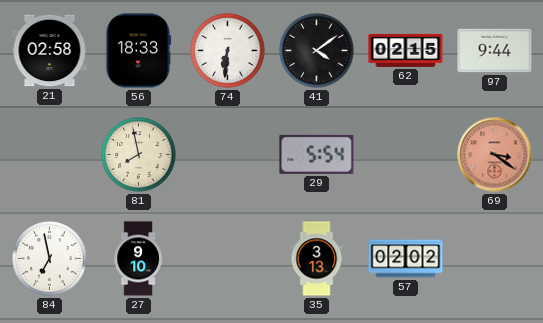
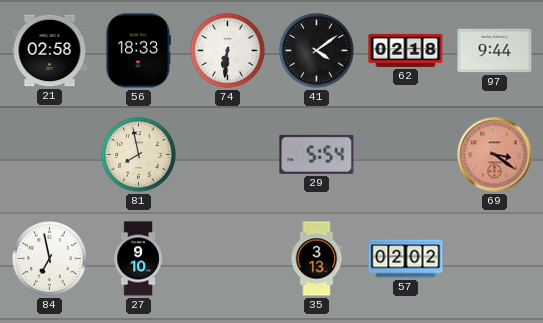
62: 02:15 -> 02:18 (406, 50)
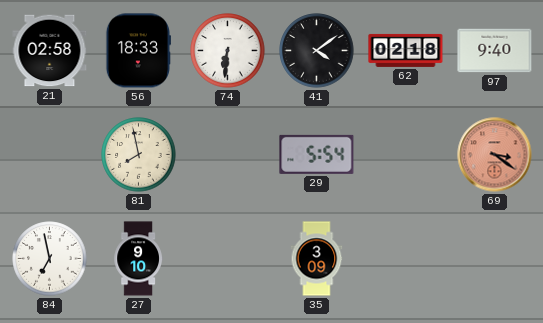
97: 9:44 -> 9:40 (495, 51)
35: 3:13 -> 3:09 (317, 259)
57: 02:02 -> none (406, 259)
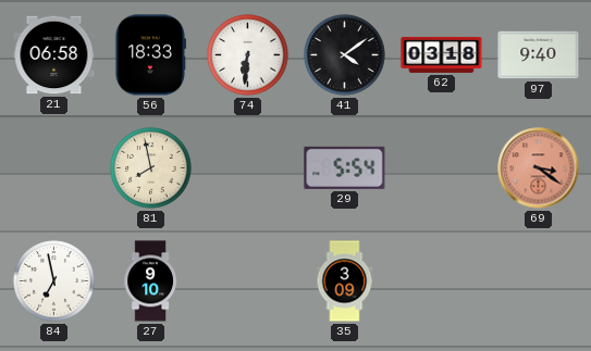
21: 02:58 -> 06:58 (54, 55)
62: 02:18 -> 03:18 (442, 54)
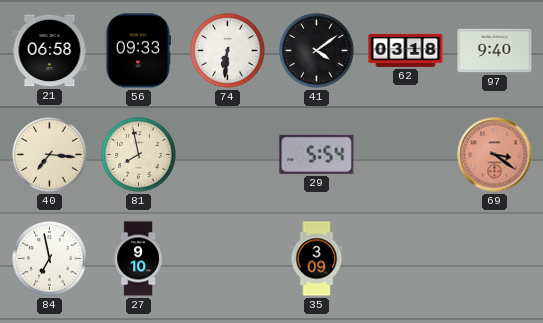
56: 18:33 -> 09:33 (138, 51)
40: none -> 7:16 (50, 155)
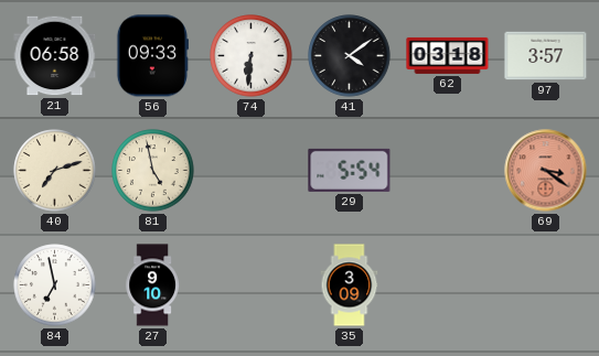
97: 9:40 -> 3:57 (546, 56)
40: 7:16 -> 7:12 (55, 171)
81: 7:58 -> 4:58 (153, 171)
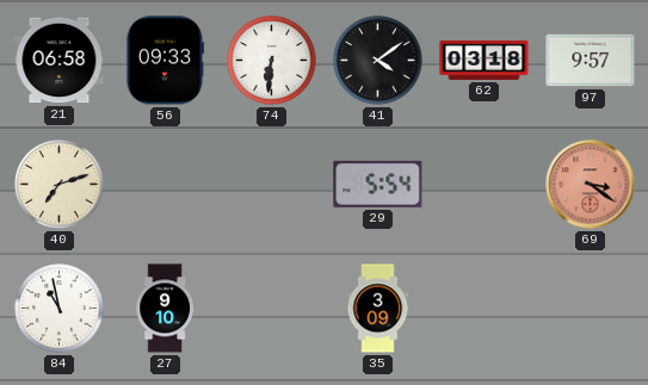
97: 3:57 -> 9:57 (591, 61)
81: 4:58 -> none (153, 171)
84: 6:58 -> 10:58 (60, 309)
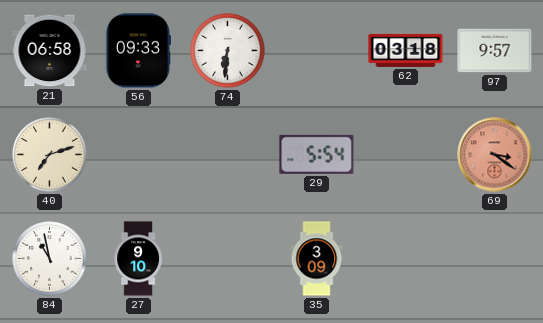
41: 4:09 -> none (378, 61)
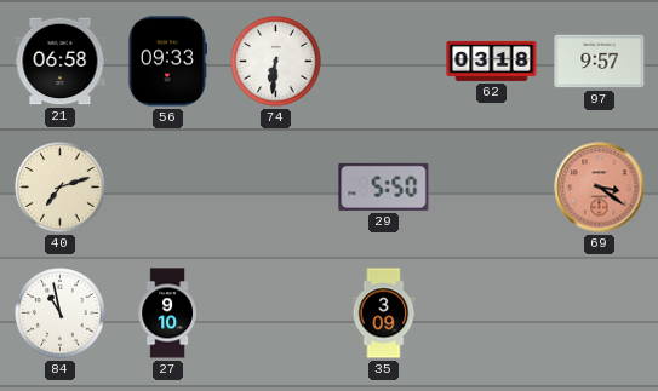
29: 5:54 -> 5:50 (384, 186)
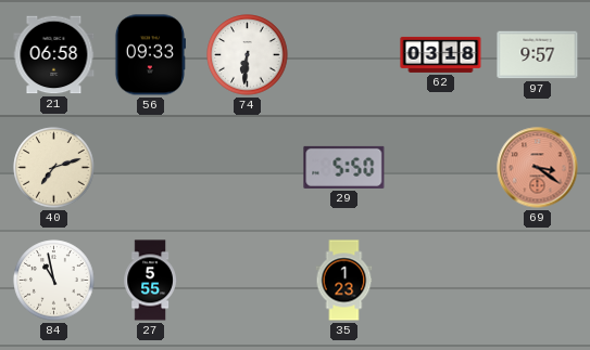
27: 9:10 -> 5:55 (150, 281)
35: 3:09 -> 1:23 (344, 281)
